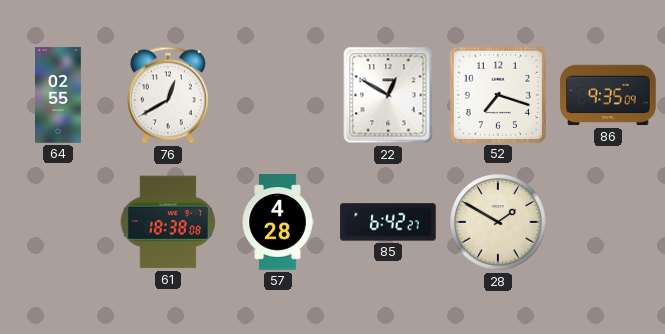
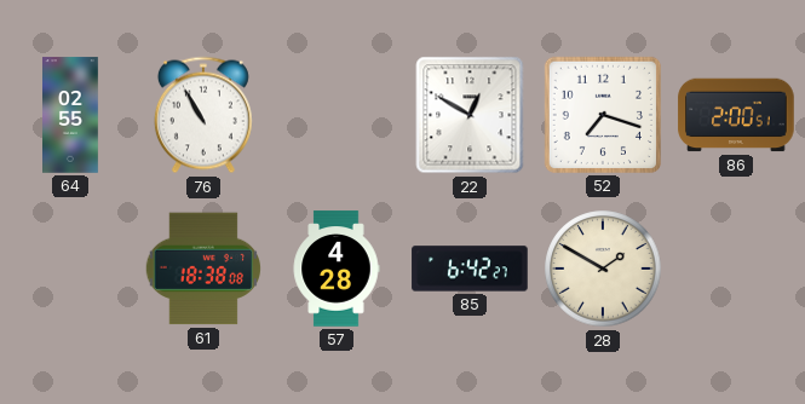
76: 12:40 -> 10:55 (203, 115)
86: 9:35 -> 2:00 (736, 115)
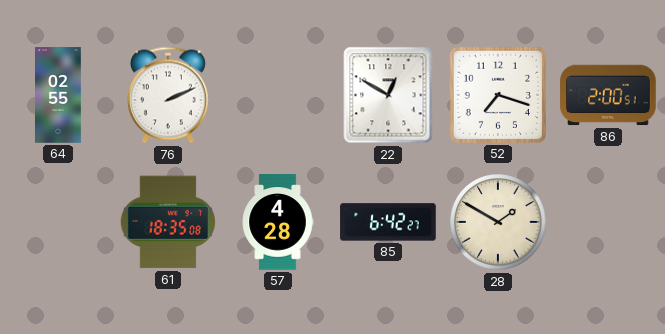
76: 10:55 -> 2:11 (168, 95)
61: 18:38 -> 18:35 (167, 222)
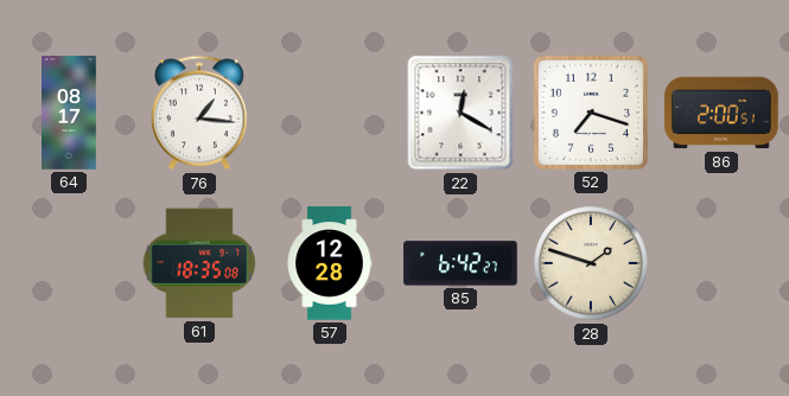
64: 02:55 -> 08:17 (70, 113)
76: 2:11 -> 1:16 (199, 113)
22: 12:50 -> 12:20 (460, 113)
57: 4:28 -> 12:28 (330, 263)
28: 1:50 -> 1:48 (591, 263)
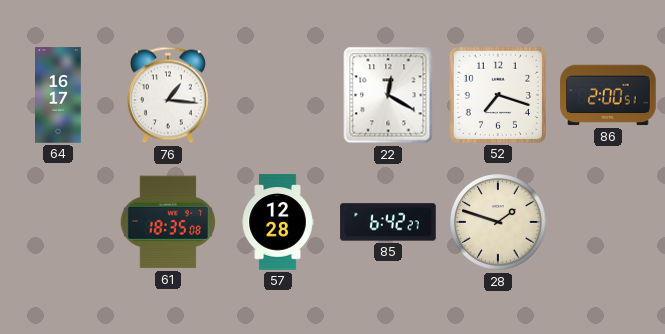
64: 08:17 -> 16:17 (59, 95)
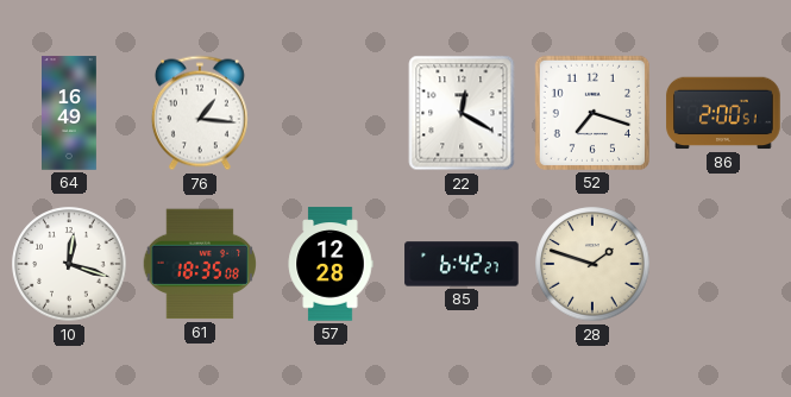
64: 16:17 -> 16:49 (70, 113)
10: none -> 12:18 (69, 264)
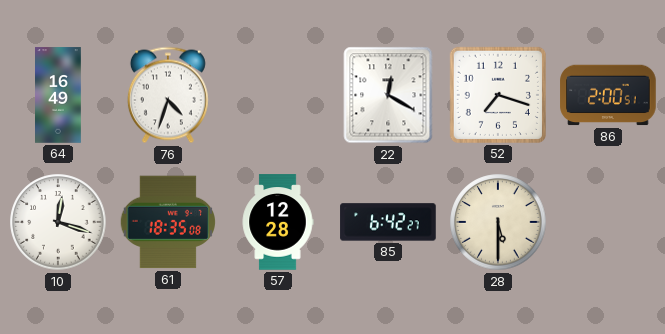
76: 1:16 -> 4:33 (168, 95)
28: 1:48 -> 5:30 (498, 222)
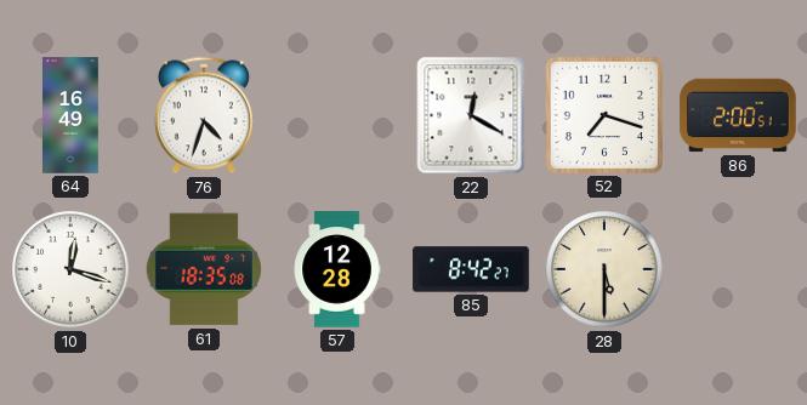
85: 6:42 -> 8:42 (471, 269)
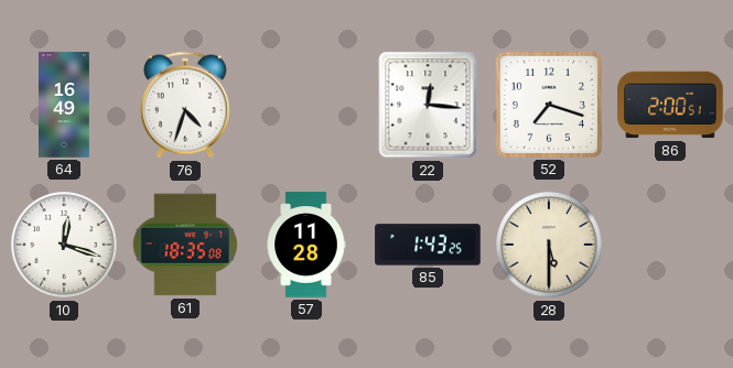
22: 12:20 -> 12:16 (428, 105)
57: 12:28 -> 11:28 (306, 245)
85: 8:42 -> 1:43 (428, 245)
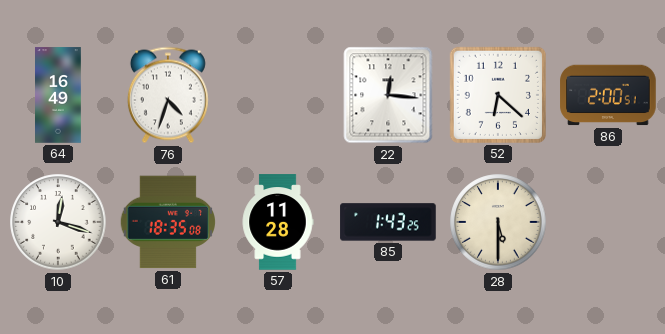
52: 7:18 -> 6:22 (498, 95)
